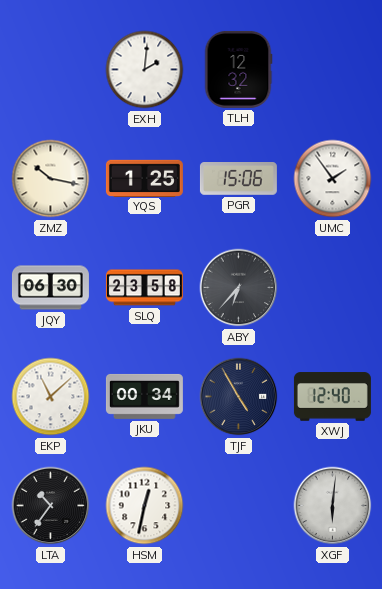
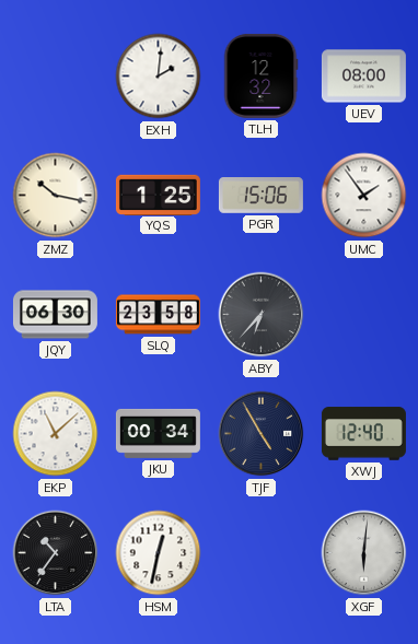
UEV: none -> 08:00 (363, 77)
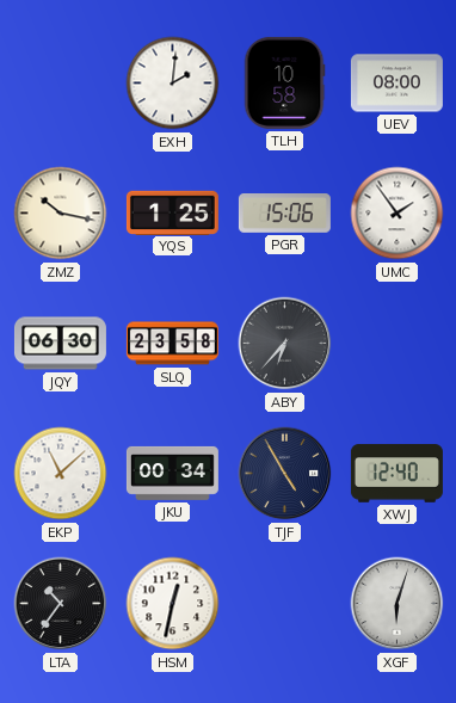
TLH: 12:32 -> 10:58 (284, 82)
XGF: 6:01 -> 6:03 (398, 604)
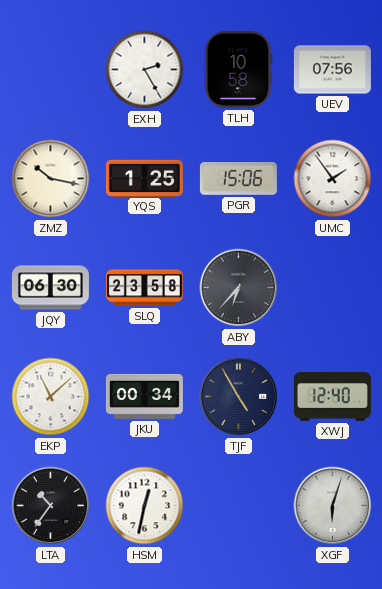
EXH: 2:01 -> 2:25 (145, 70)
UEV: 08:00 -> 07:56 (332, 70)
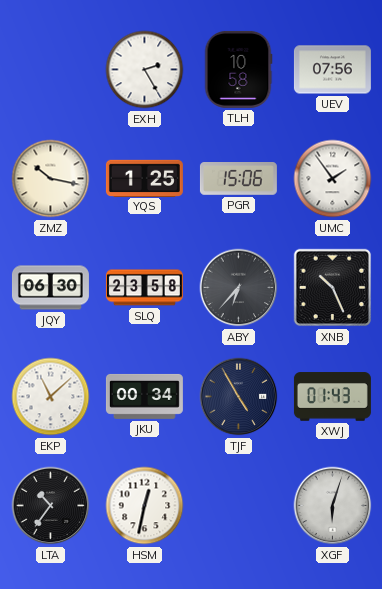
XNB: none -> 10:26 (333, 288)
XWJ: 12:40 -> 01:43 (332, 397)
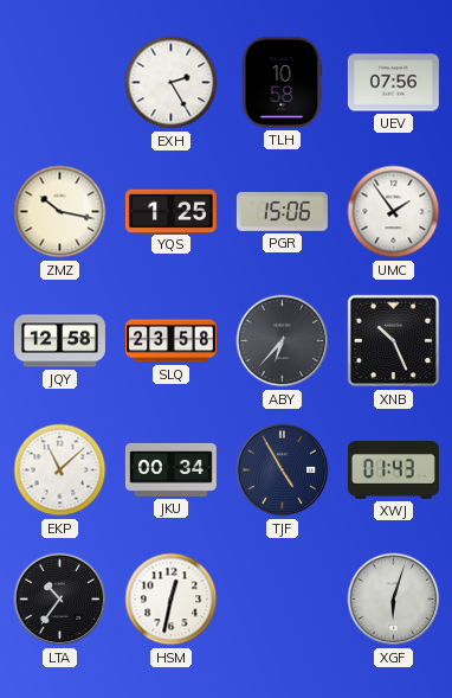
JQY: 06:30 -> 12:58 (59, 341)
